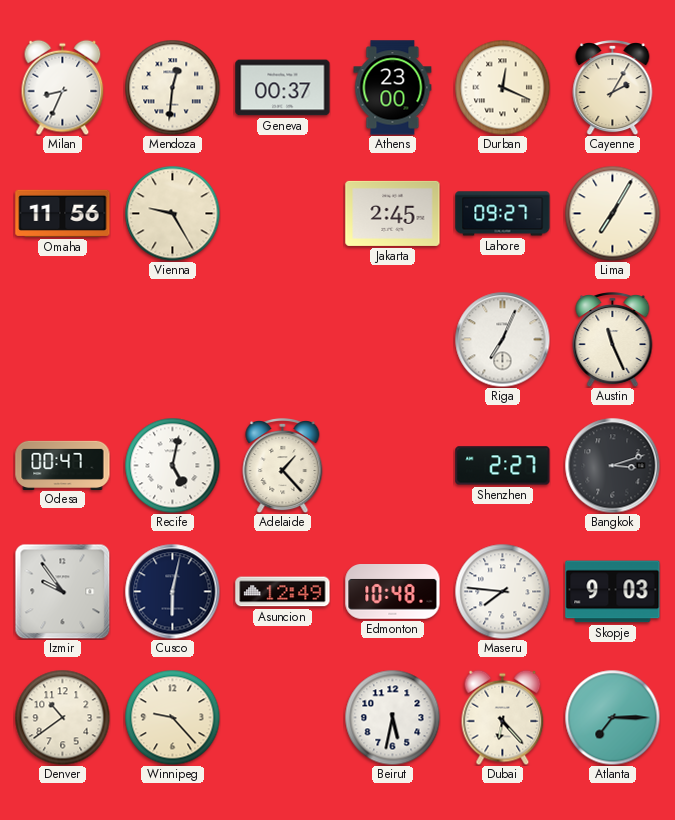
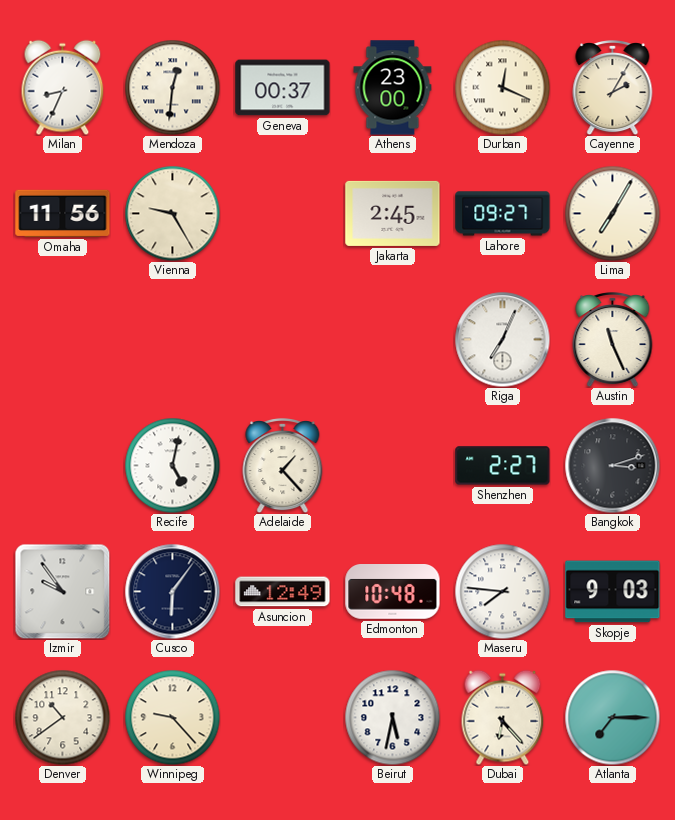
Odesa: 00:47 -> none (63, 465)
Cusco: 6:02 -> 6:06 (172, 591)
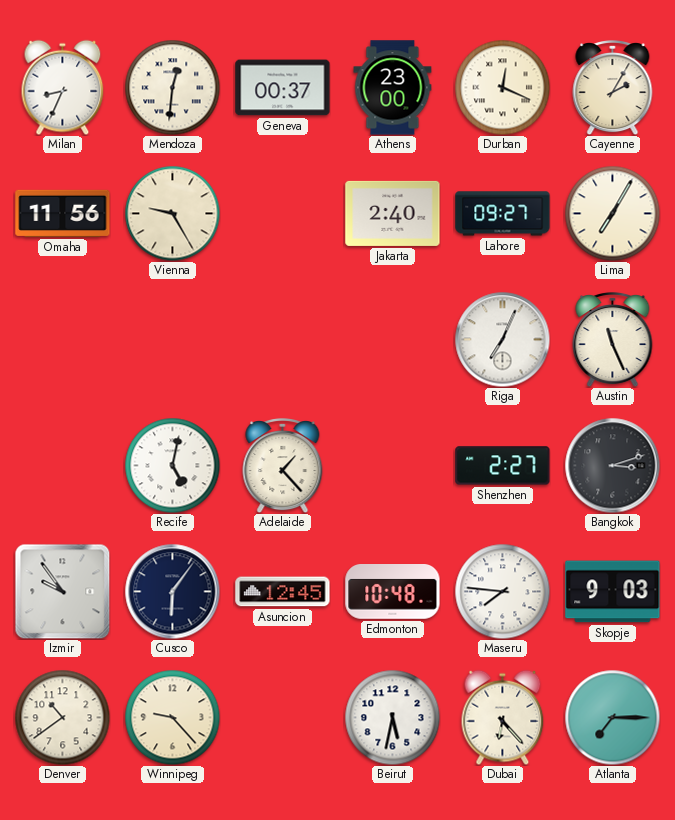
Jakarta: 2:45 -> 2:40 (393, 213)
Asuncion: 12:49 -> 12:45 (283, 592)
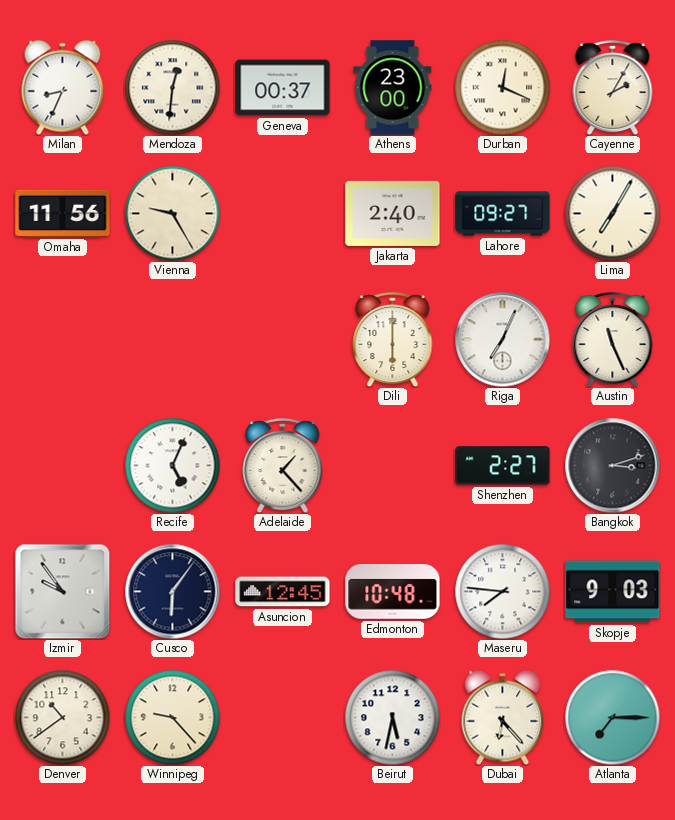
Dili: none -> 6:00 (393, 340)
Recife: 5:02 -> 5:04 (172, 465)
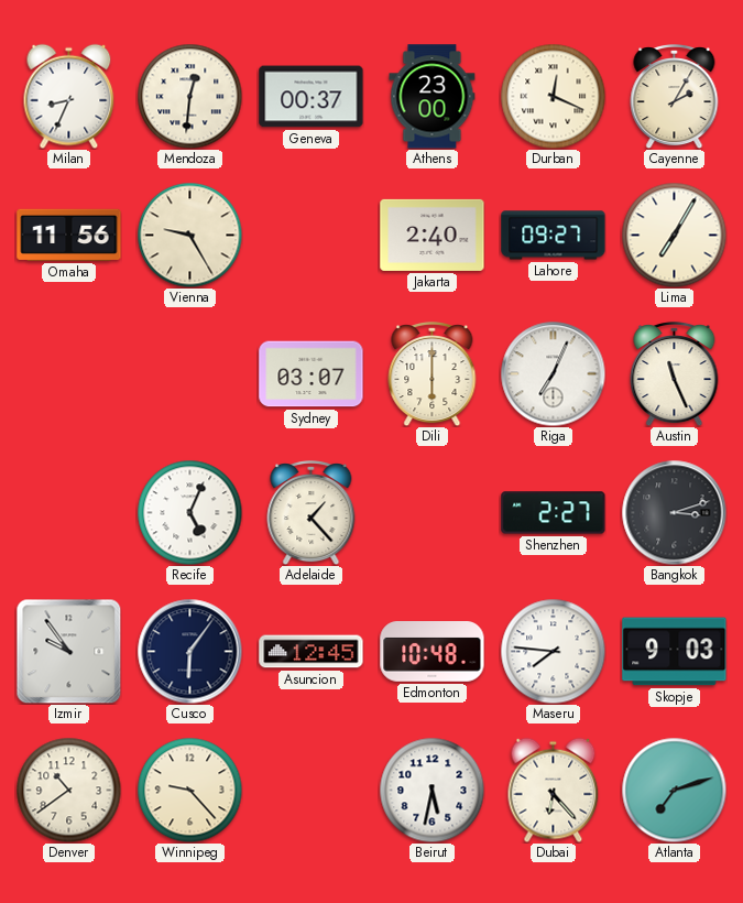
Sydney: none -> 03:07 (312, 374)
Atlanta: 7:15 -> 7:12 (674, 790)
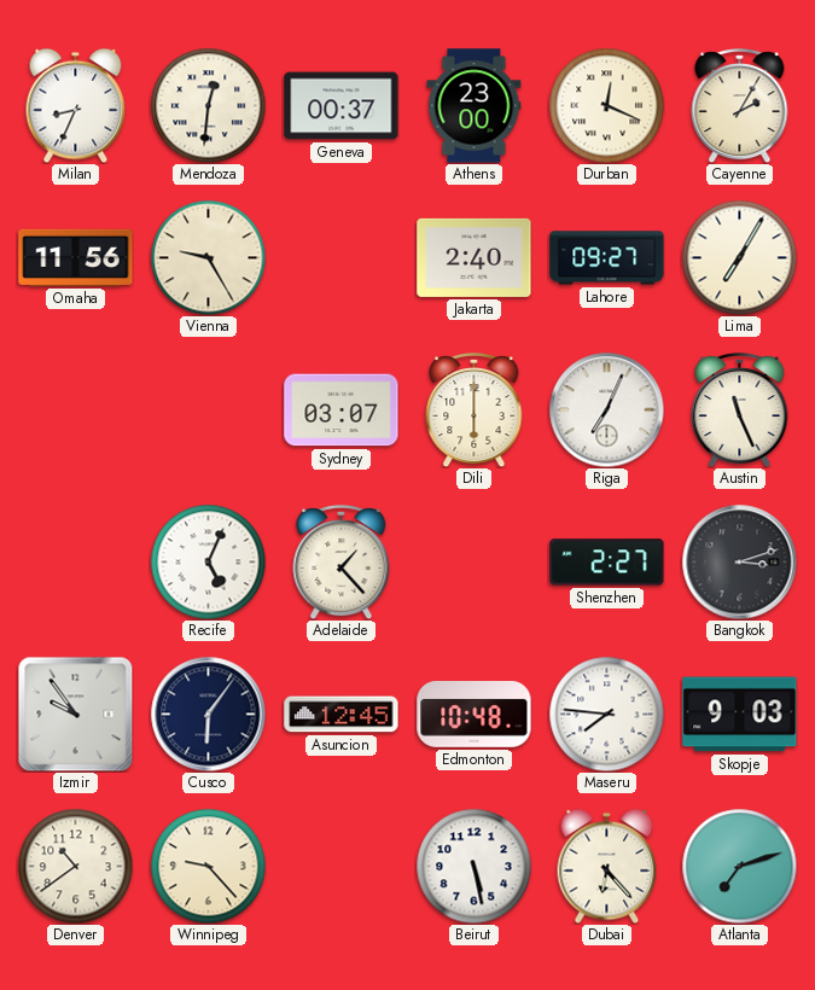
Beirut: 5:32 -> 5:28 (473, 866)
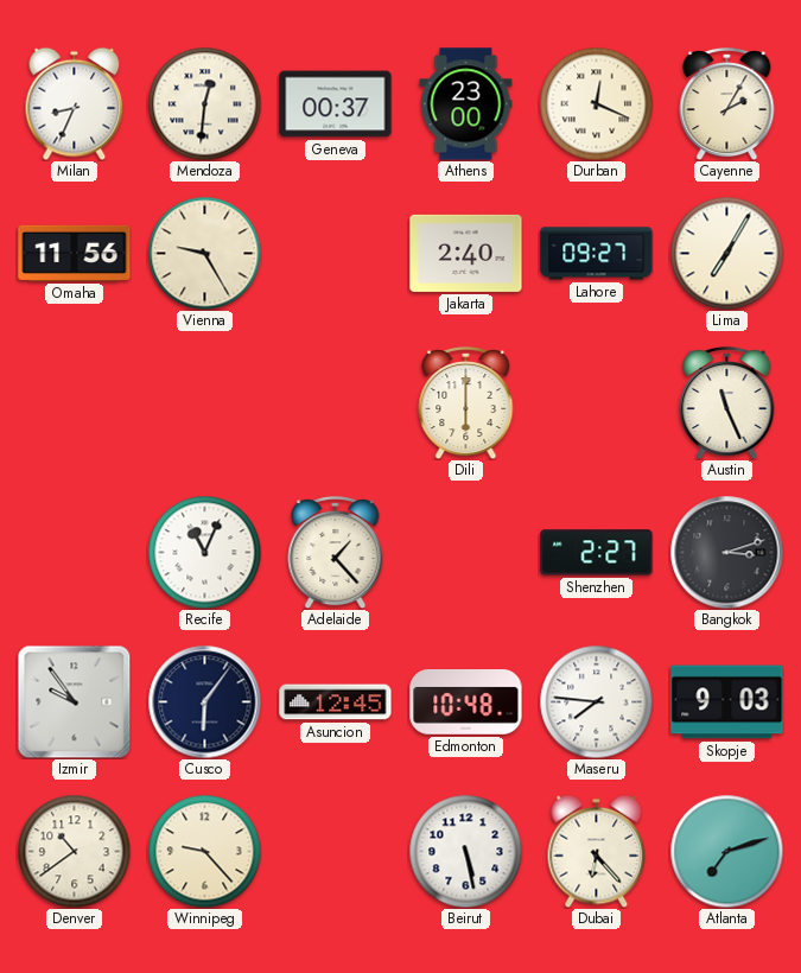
Sydney: 03:07 -> none (342, 410)
Riga: 7:04 -> none (606, 409)
Recife: 5:04 -> 11:04 (204, 552)
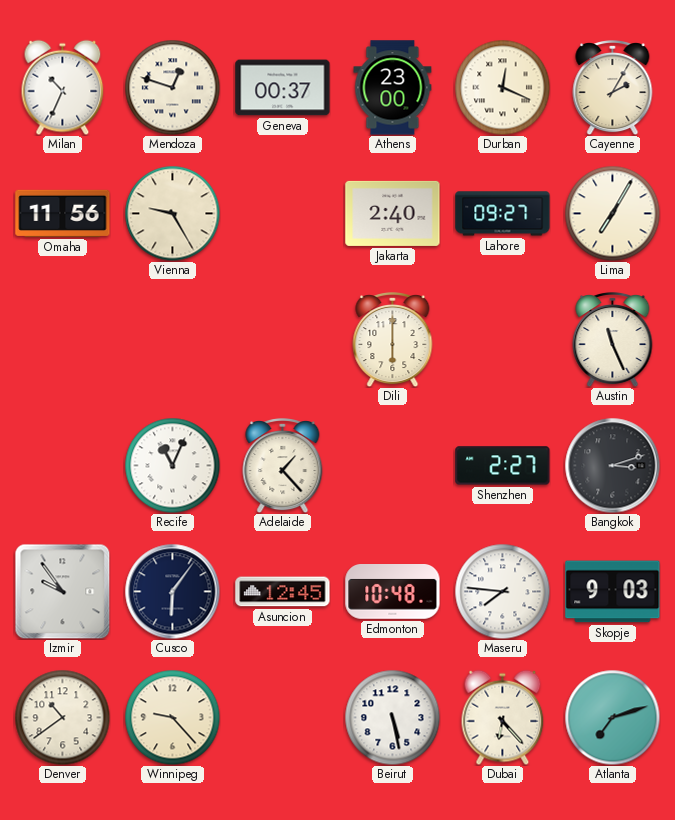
Milan: 8:34 -> 10:34 (63, 87)
Mendoza: 12:31 -> 12:48 (172, 87)
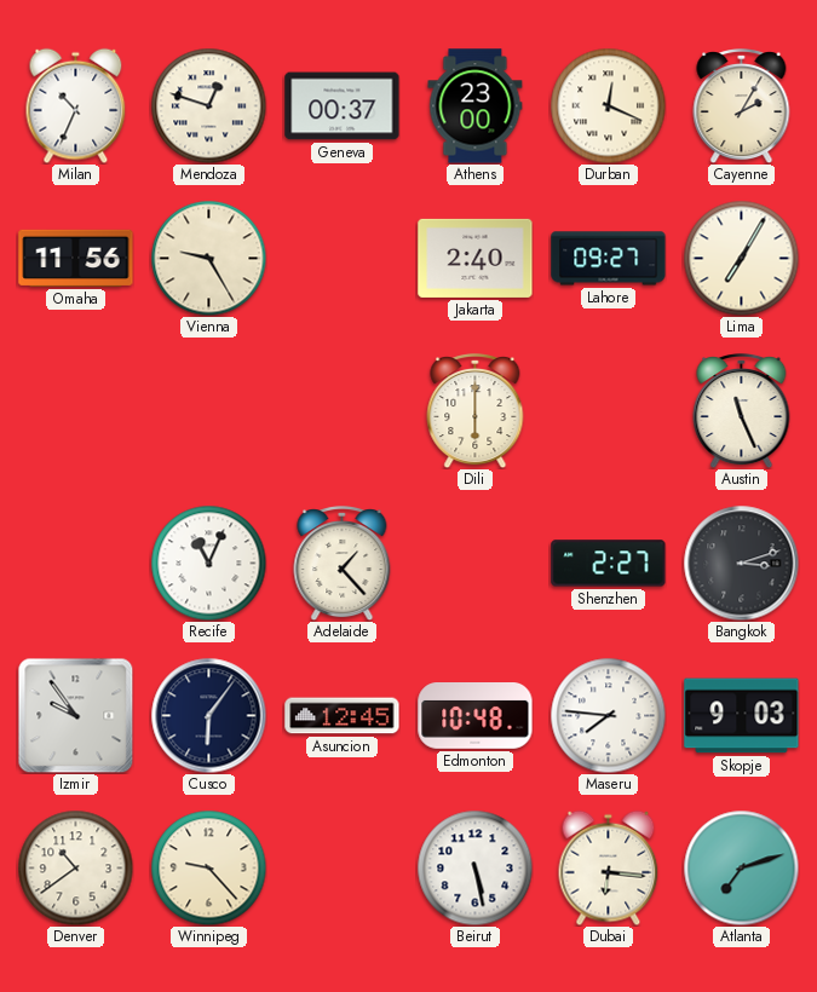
Dubai: 6:23 -> 6:16 (609, 867)
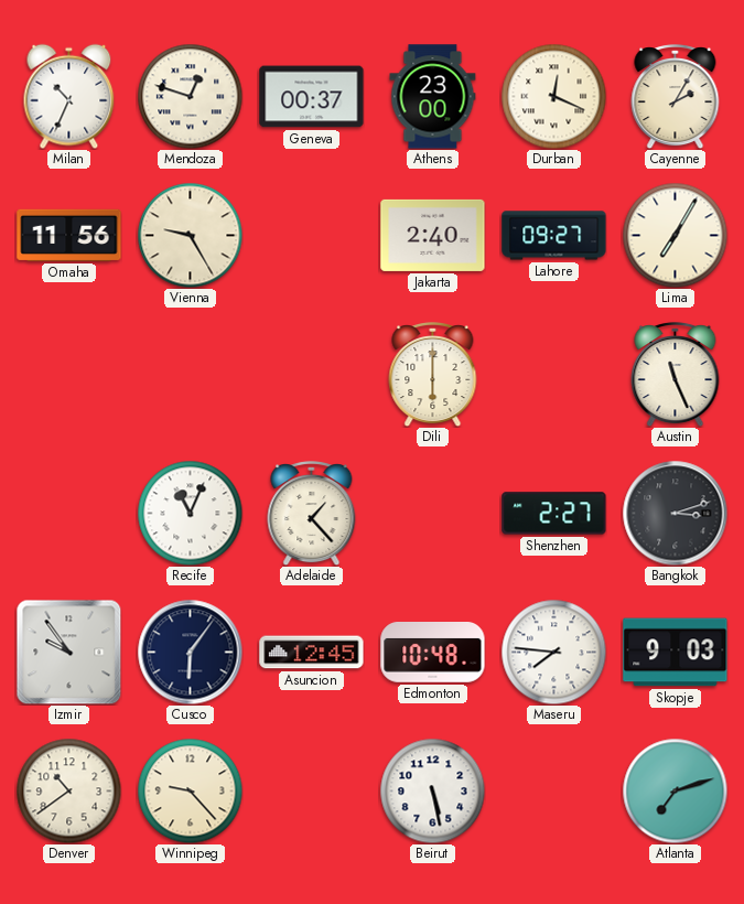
Dubai: 6:16 -> none (609, 867)
